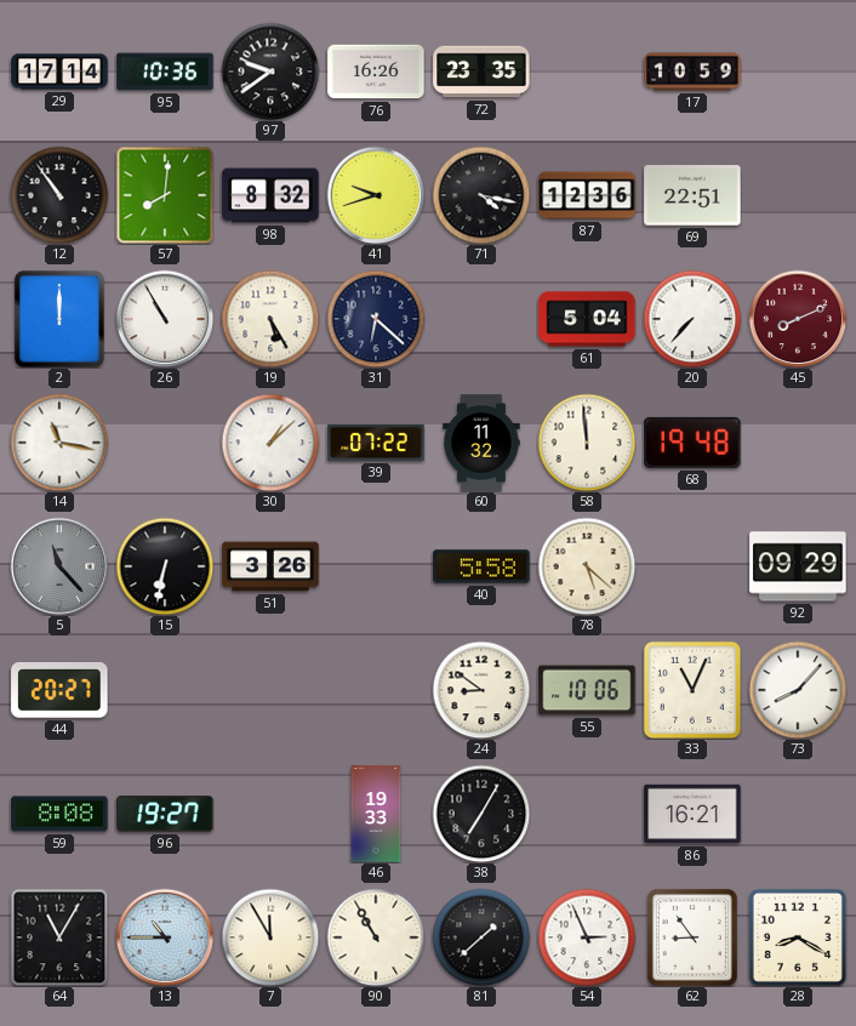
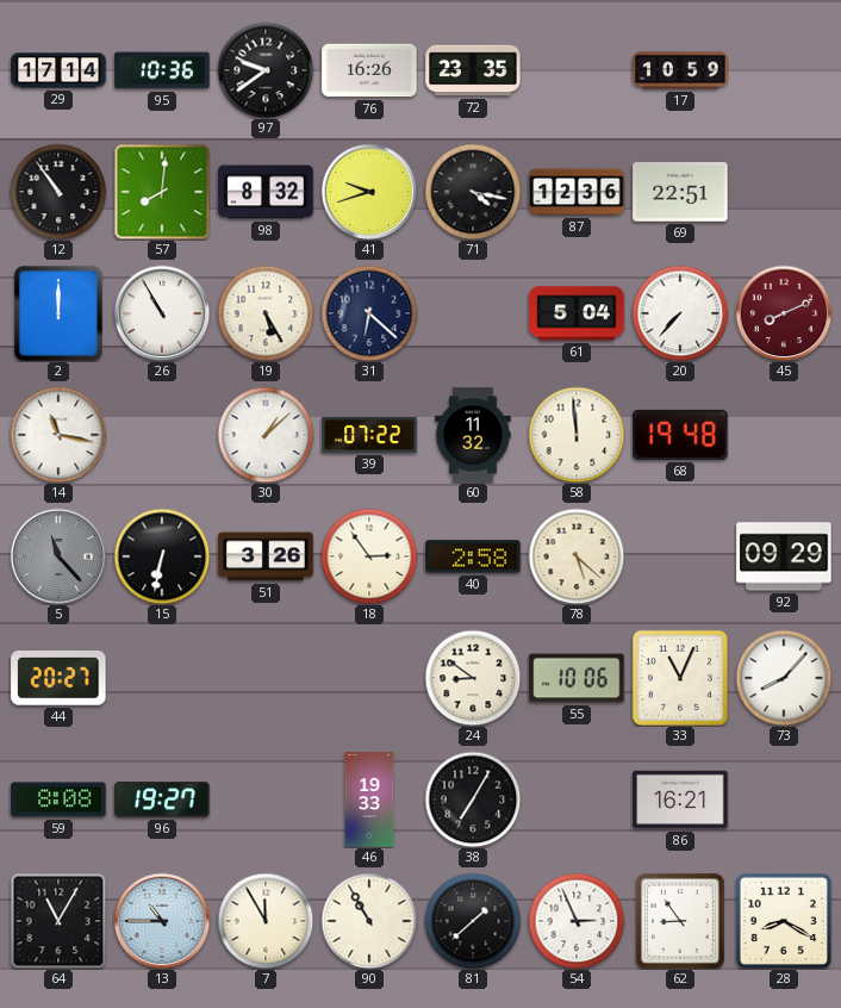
18: none -> 2:54 (369, 556)
40: 5:58 -> 2:58 (473, 556)
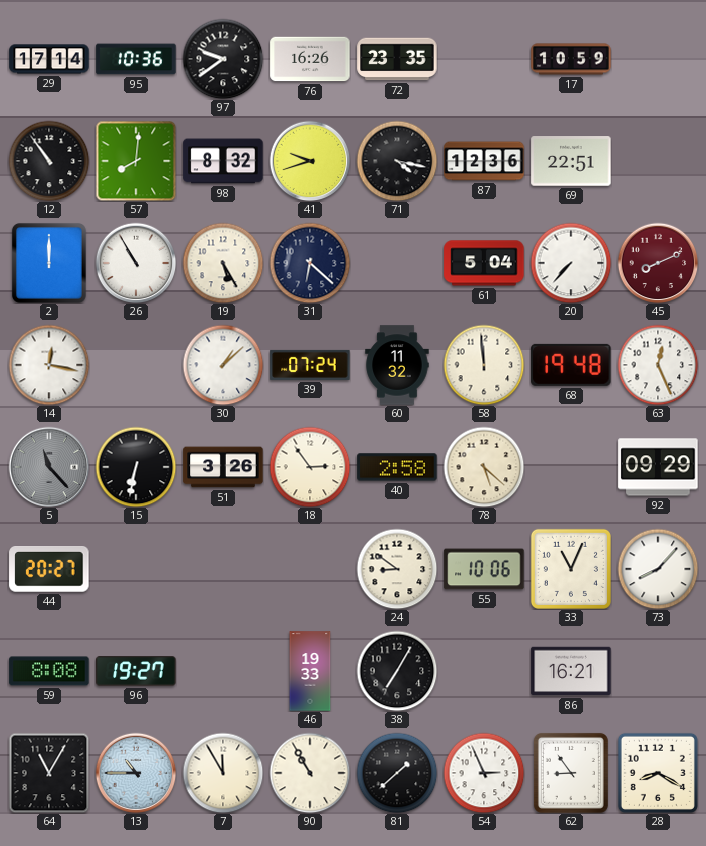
14: 11:17 -> 12:17 (49, 365)
39: 07:22 -> 07:24 (310, 365)
63: none -> 12:26 (658, 365)
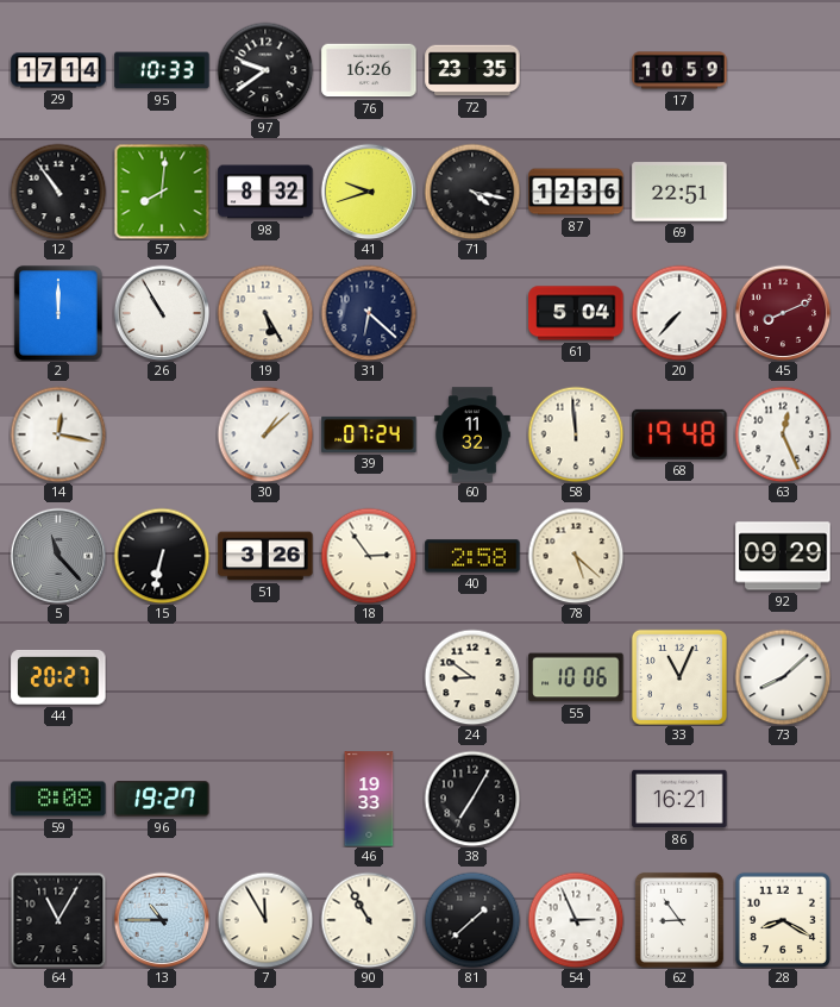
95: 10:36 -> 10:33 (162, 70)
73: 8:07 -> 8:08 (783, 677)
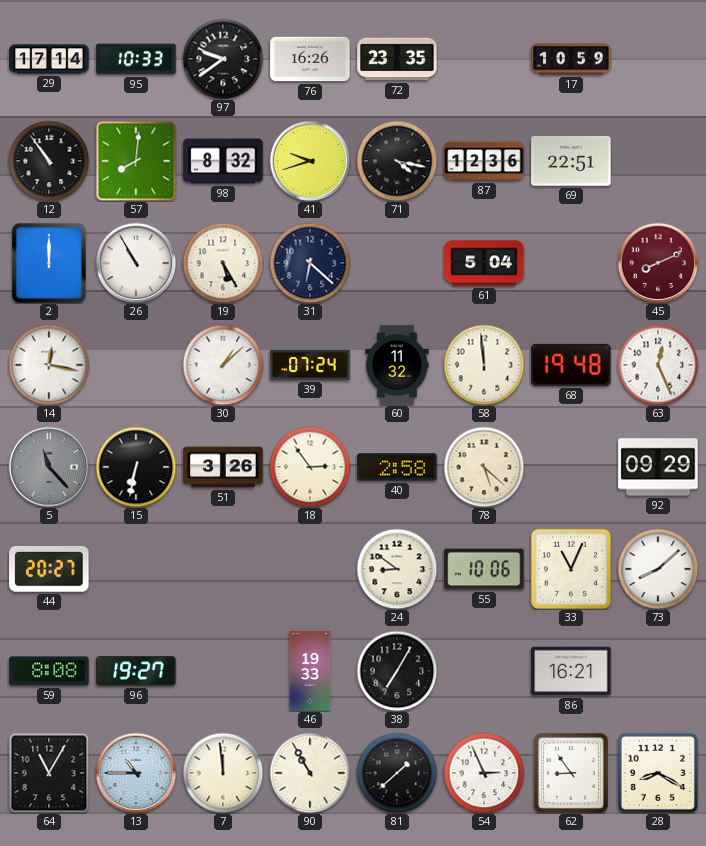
20: 7:37 -> none (679, 313)
7: 11:55 -> 11:59 (223, 773)
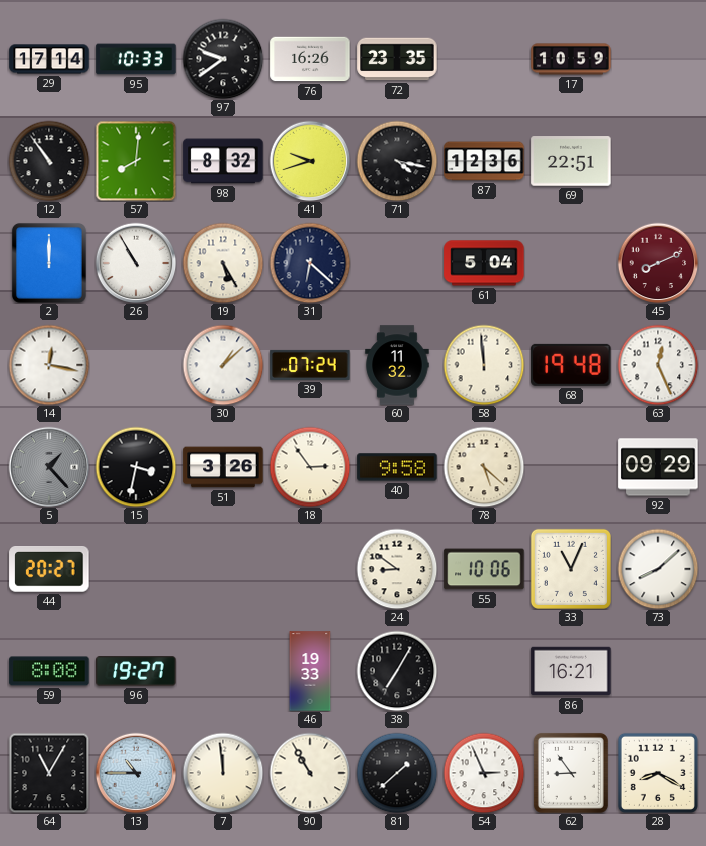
5: 11:23 -> 1:23 (49, 467)
15: 6:32 -> 3:32 (136, 467)
40: 2:58 -> 9:58 (397, 467)
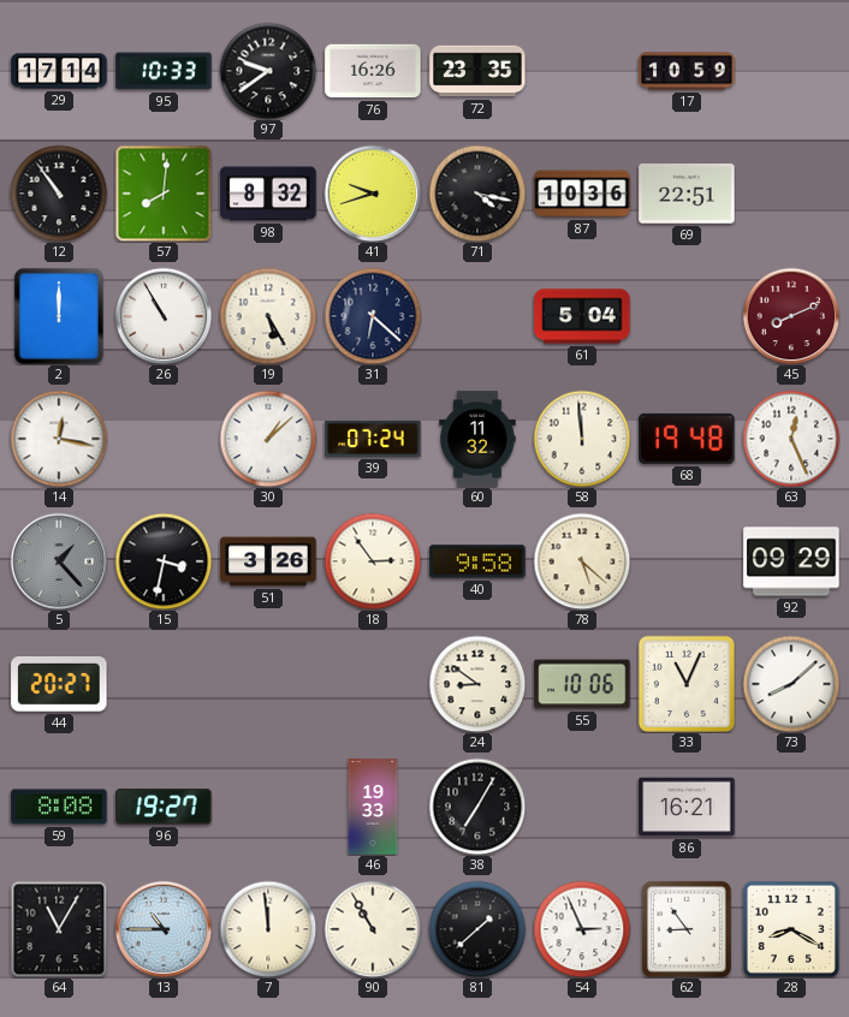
87: 12:36 -> 10:36 (582, 194)
